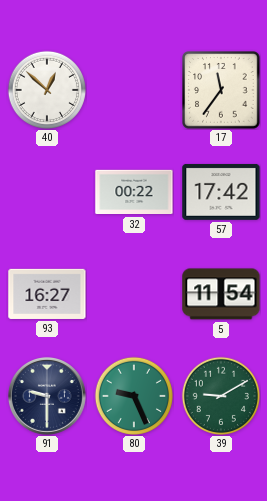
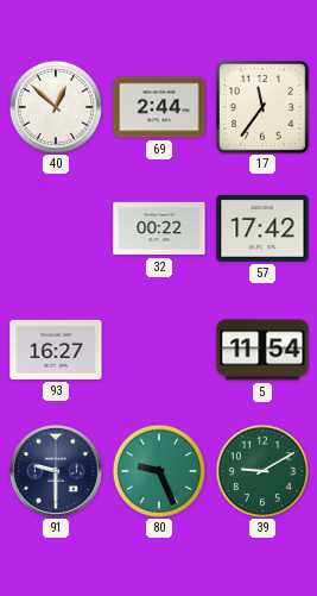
69: none -> 2:44 (159, 107)
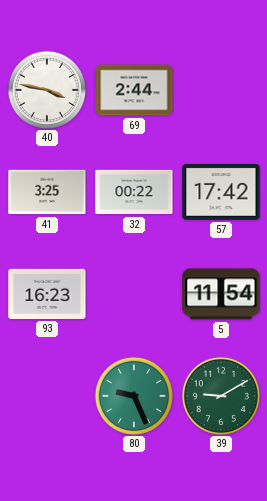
40: 12:52 -> 3:47 (46, 89)
17: 11:36 -> none (262, 107)
41: none -> 3:25 (47, 192)
93: 16:27 -> 16:23 (47, 294)
91: 9:30 -> none (56, 471)
